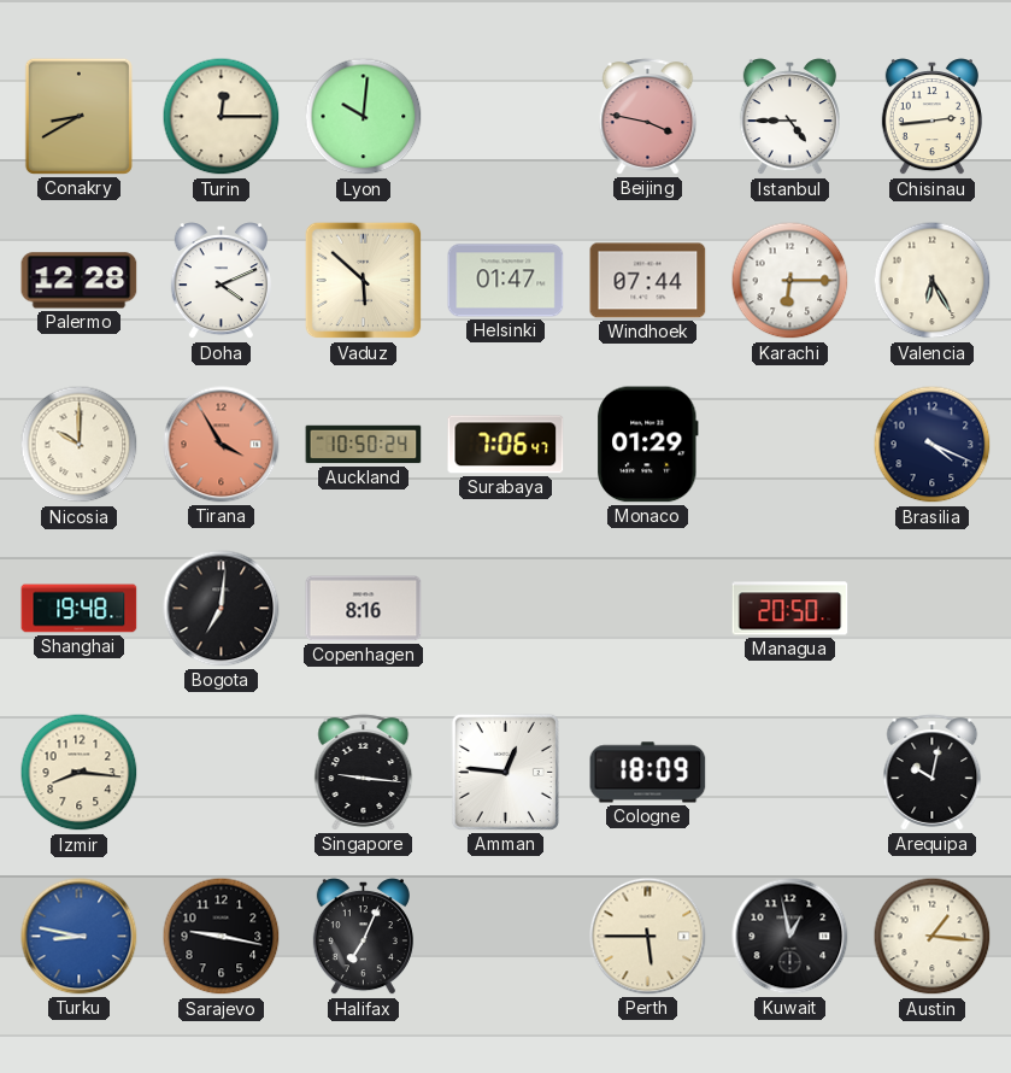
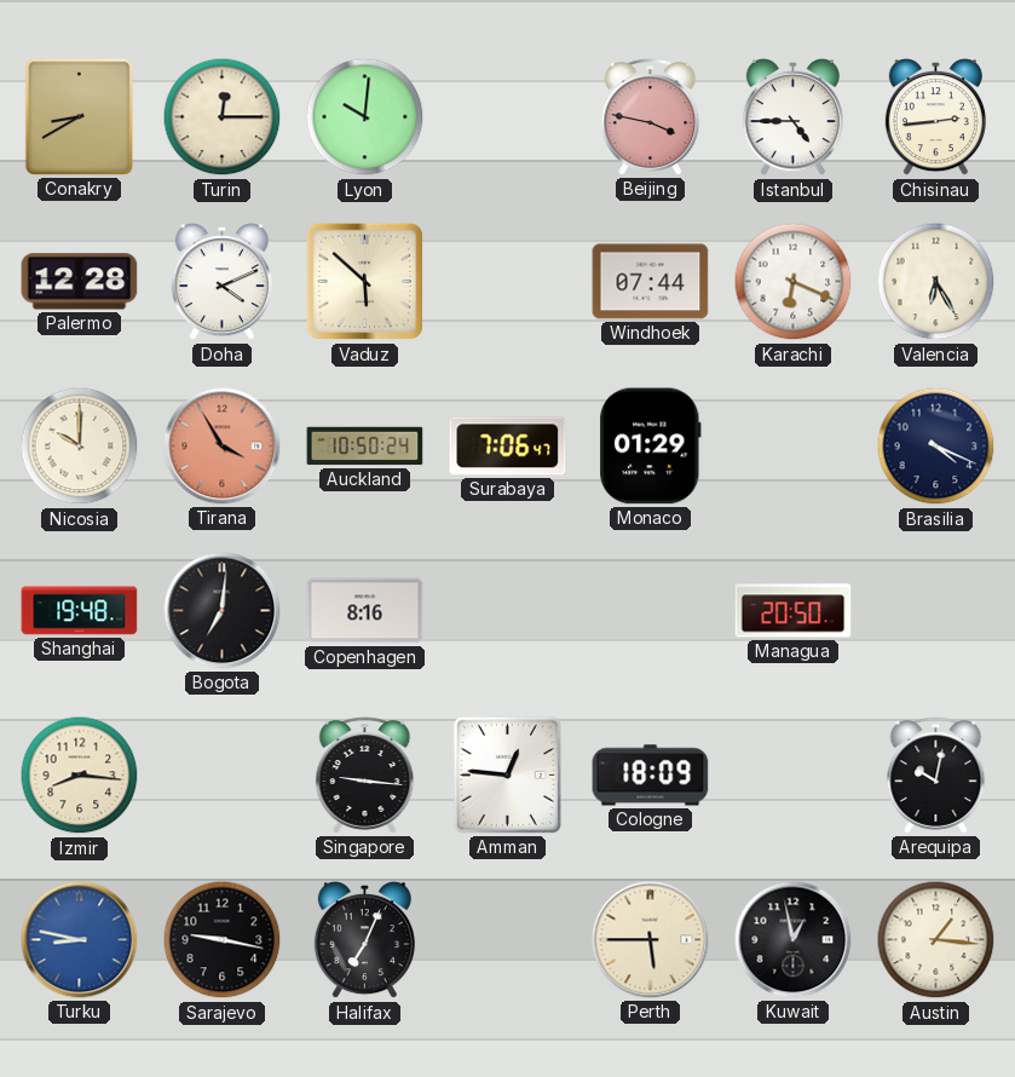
Helsinki: 01:47 -> none (506, 281)
Karachi: 6:15 -> 6:19 (794, 282)
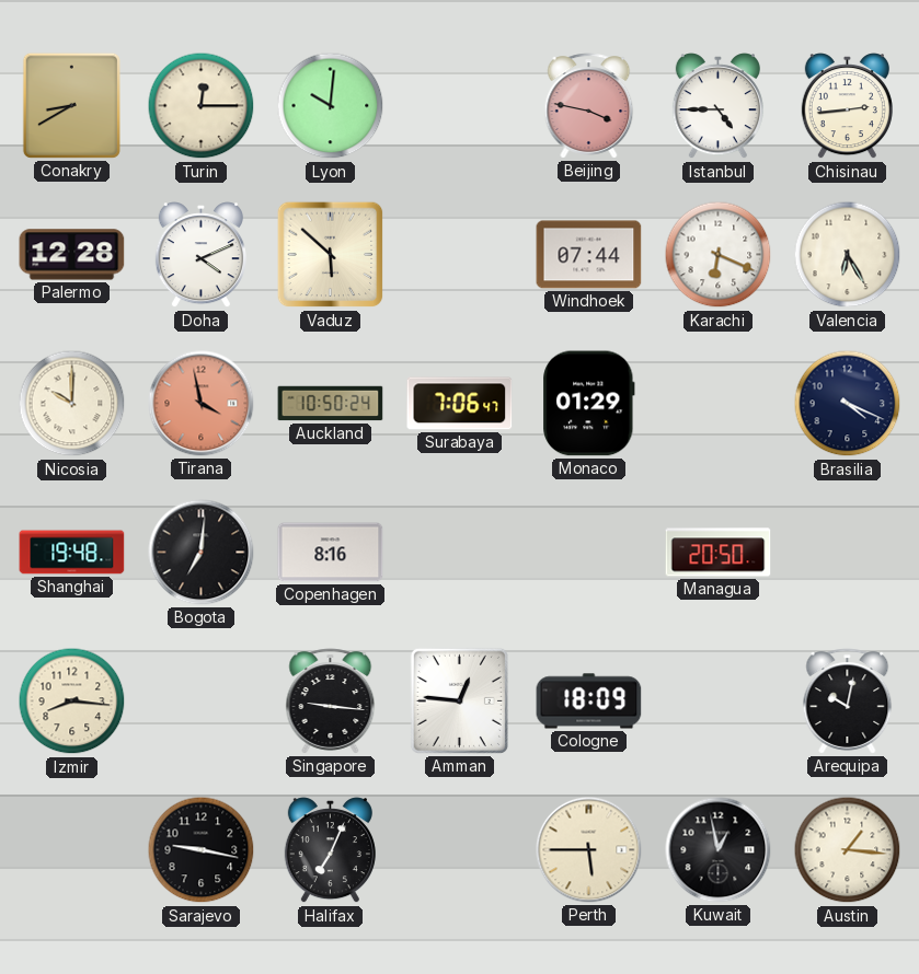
Tirana: 3:55 -> 3:58 (202, 404)
Turku: 8:47 -> none (80, 940)
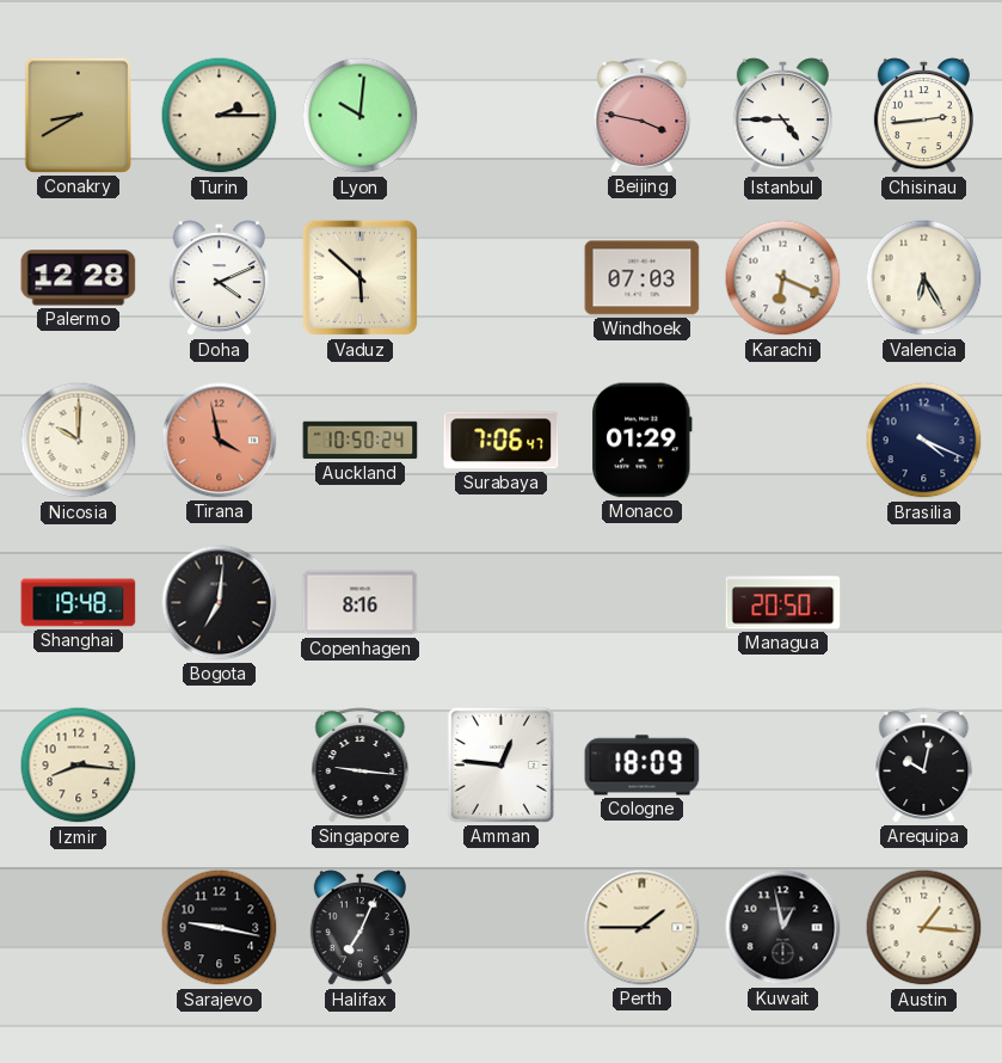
Turin: 12:15 -> 2:15 (220, 116)
Windhoek: 07:44 -> 07:03 (643, 278)
Perth: 5:45 -> 1:45 (643, 928)
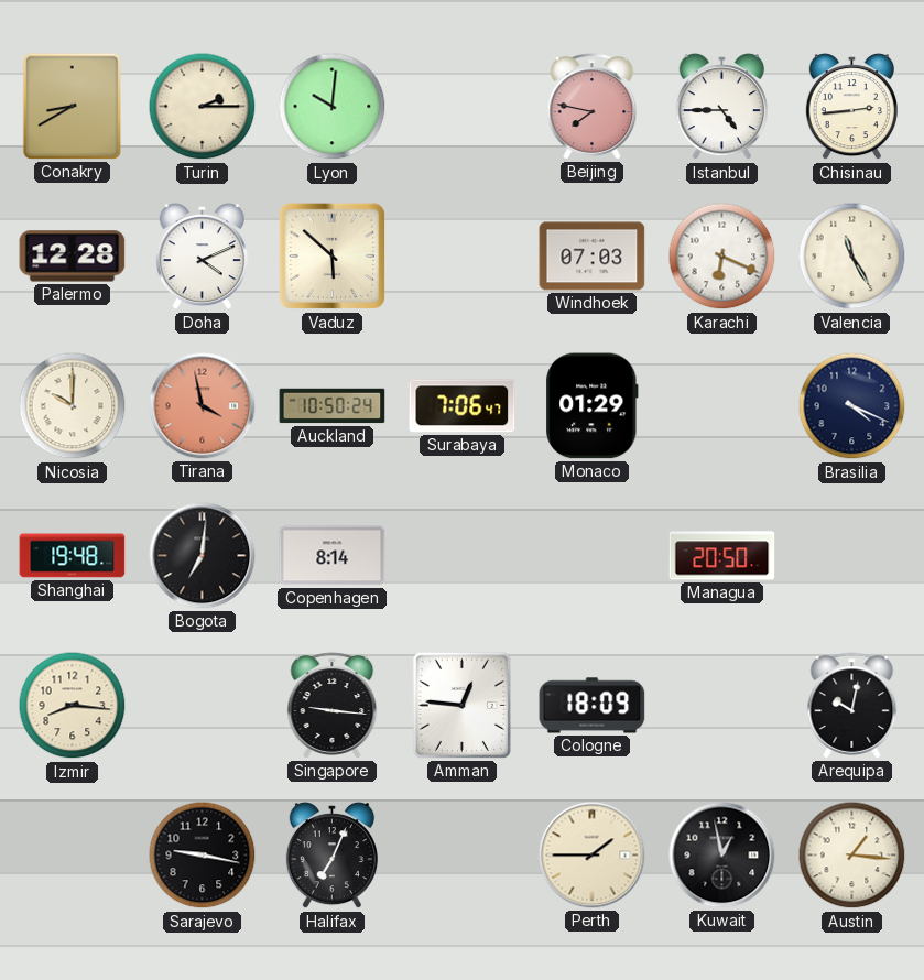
Beijing: 3:47 -> 7:47 (593, 107)
Valencia: 6:25 -> 11:25 (852, 257)
Copenhagen: 8:16 -> 8:14 (333, 556)
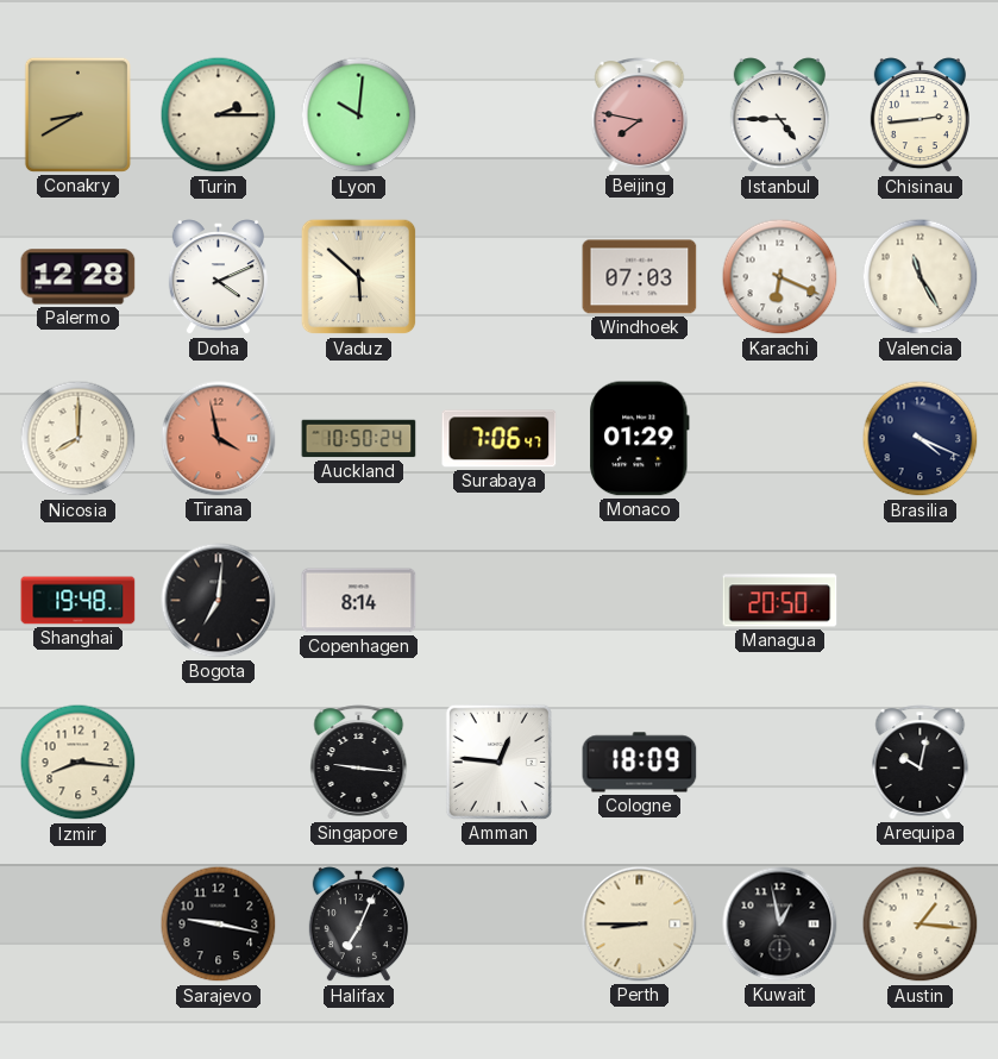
Nicosia: 10:00 -> 8:00 (79, 439)
Perth: 1:45 -> 8:45 (640, 925)
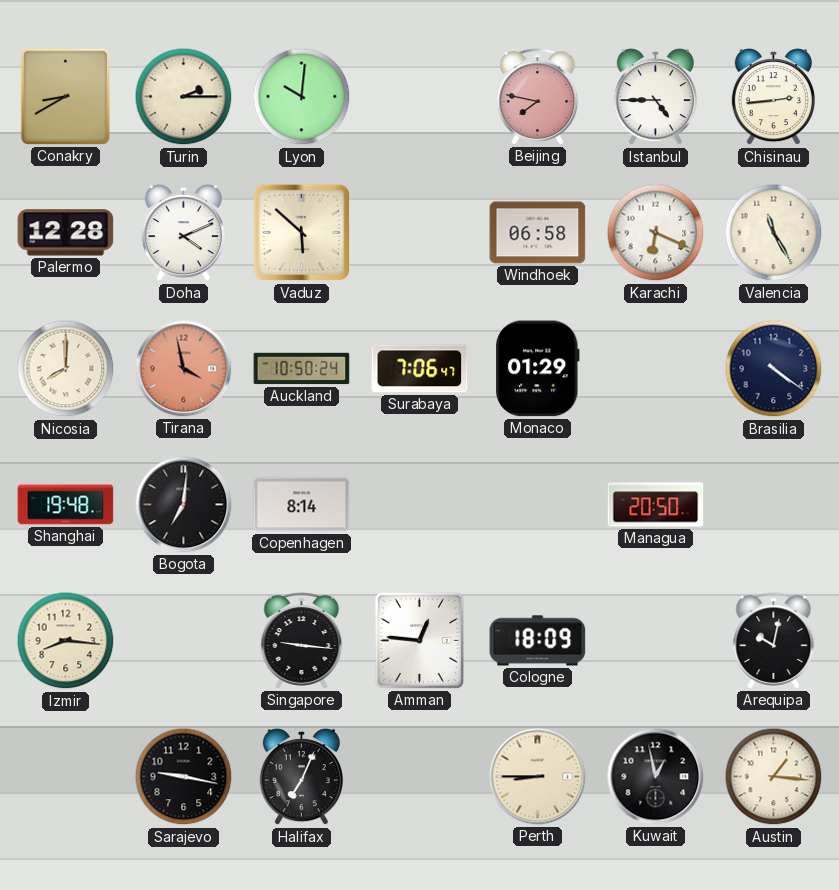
Windhoek: 07:03 -> 06:58 (538, 233)
Brasilia: 4:19 -> 4:21 (774, 369)
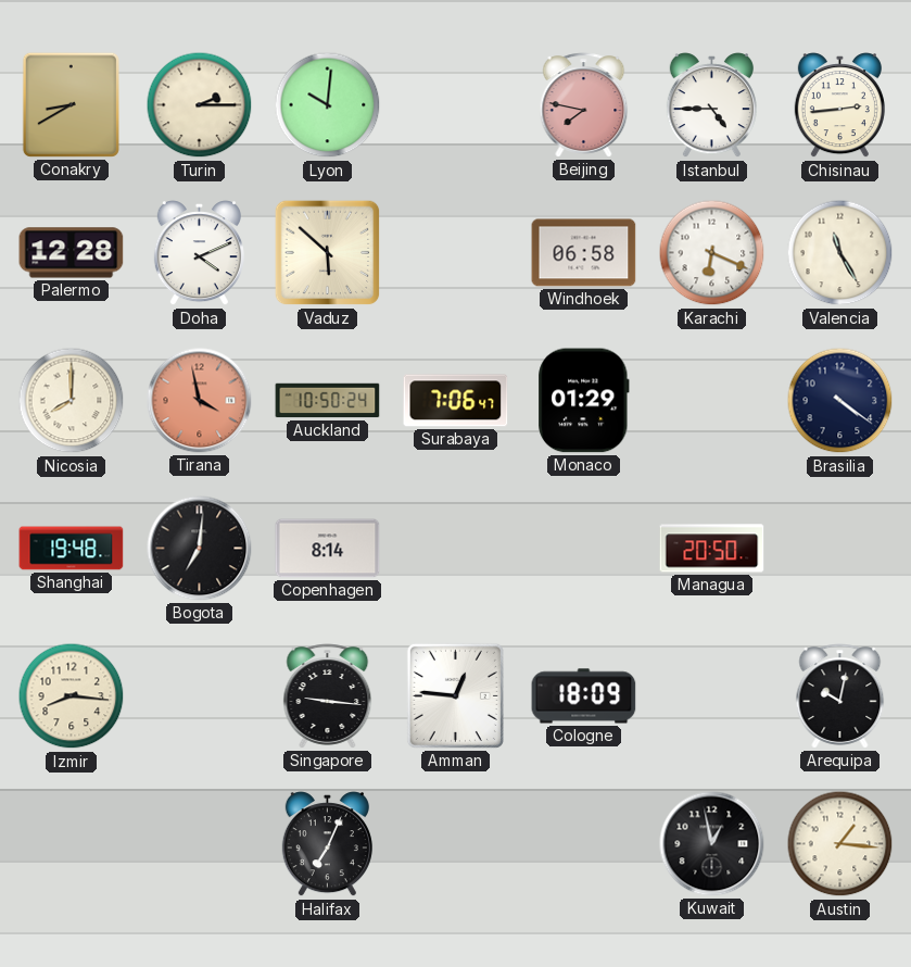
Sarajevo: 9:17 -> none (184, 777)
Perth: 8:45 -> none (538, 777)
